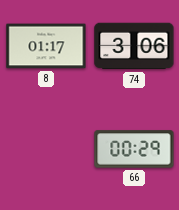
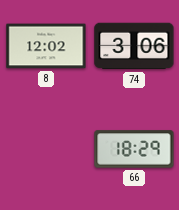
8: 01:17 -> 12:02 (46, 46)
66: 00:29 -> 18:29 (134, 149)
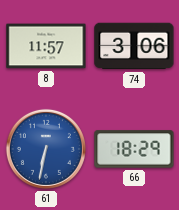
8: 12:02 -> 11:57 (46, 46)
61: none -> 6:32 (46, 149)
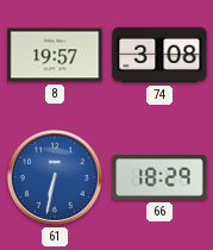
8: 11:57 -> 19:57 (55, 55)
74: 3:06 -> 3:08 (159, 55)
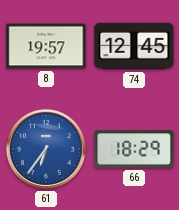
74: 3:08 -> 12:45 (134, 46)
61: 6:32 -> 6:36 (46, 149)
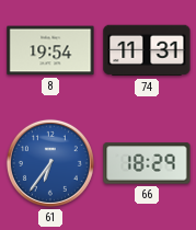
8: 19:57 -> 19:54 (50, 50)
74: 12:45 -> 11:31 (147, 50)
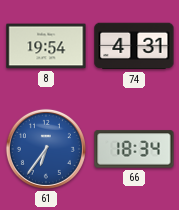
74: 11:31 -> 4:31 (134, 46)
66: 18:29 -> 18:34 (134, 149)
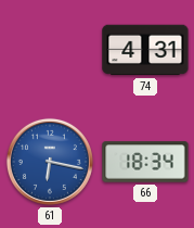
8: 19:54 -> none (46, 46)
61: 6:36 -> 6:17 (50, 162)
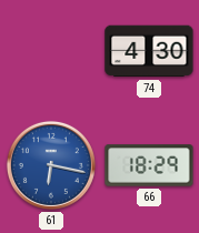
74: 4:31 -> 4:30 (149, 51)
66: 18:34 -> 18:29 (149, 165)
